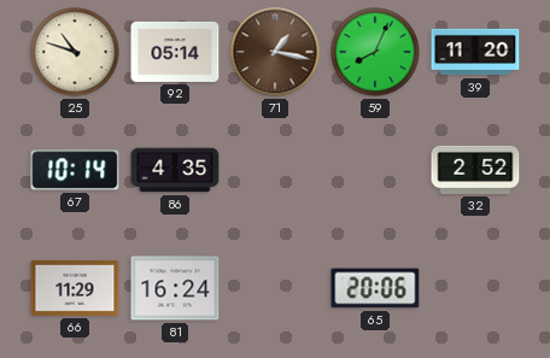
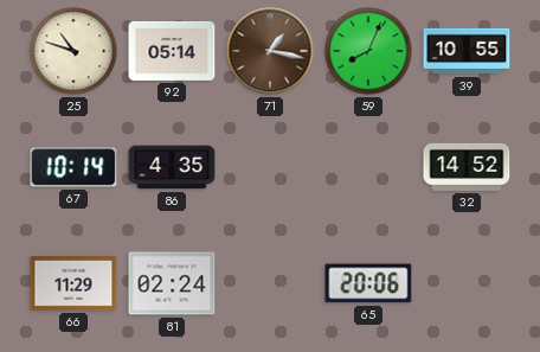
39: 11:20 -> 10:55 (467, 51)
32: 2:52 -> 14:52 (467, 167)
81: 16:24 -> 02:24 (172, 283)
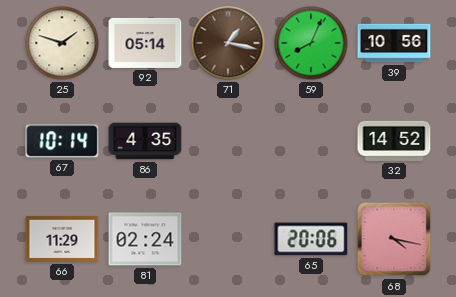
25: 10:48 -> 1:48 (62, 43)
39: 10:55 -> 10:56 (394, 43)
68: none -> 4:17 (394, 239)
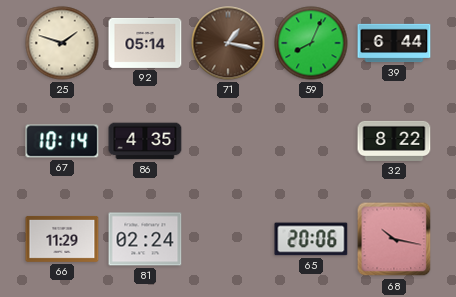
39: 10:56 -> 6:44 (394, 43)
32: 14:52 -> 8:22 (394, 141)
68: 4:17 -> 10:17 (394, 239)
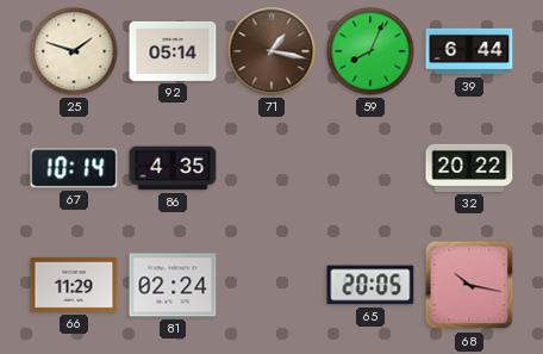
32: 8:22 -> 20:22 (469, 168)
65: 20:06 -> 20:05 (370, 285)
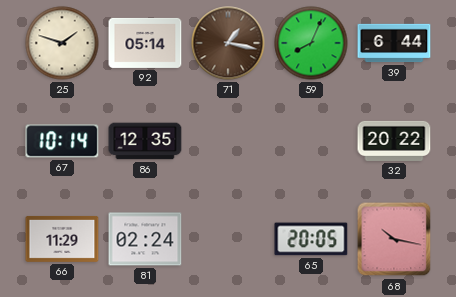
86: 4:35 -> 12:35 (145, 141)
